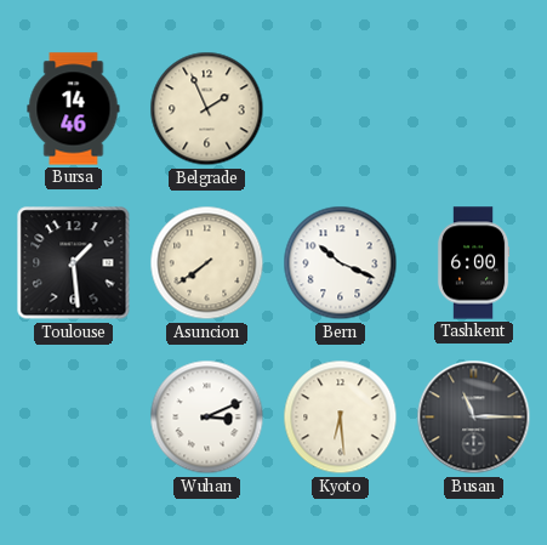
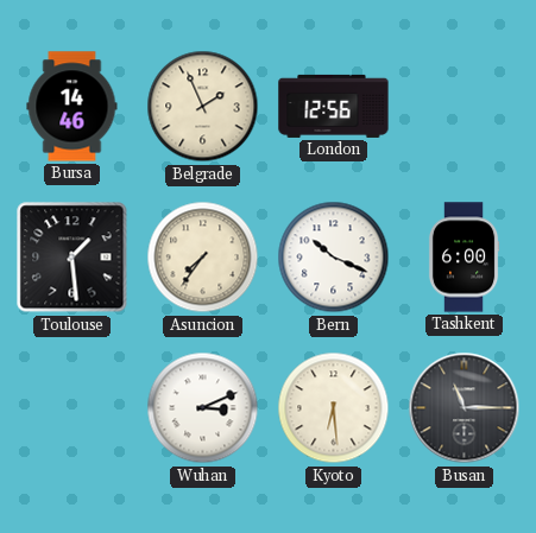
London: none -> 12:56 (334, 106)
Asuncion: 7:39 -> 7:36 (203, 258)
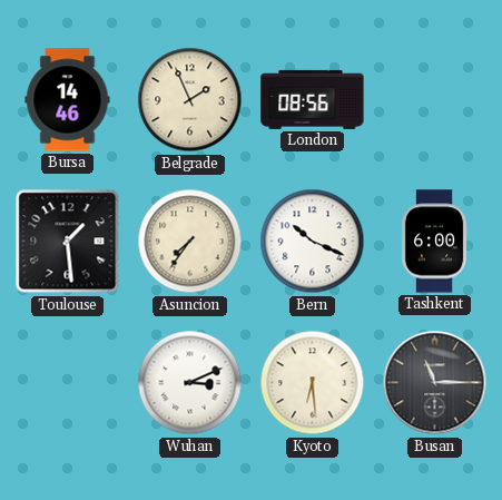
London: 12:56 -> 08:56 (313, 99)
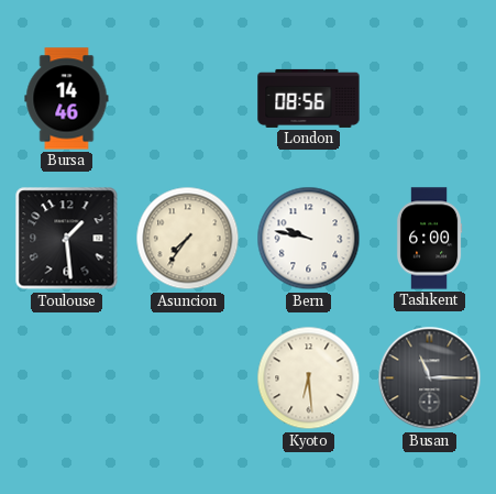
Belgrade: 1:56 -> none (190, 100)
Bern: 10:19 -> 9:47 (309, 239)
Wuhan: 3:11 -> none (190, 383)
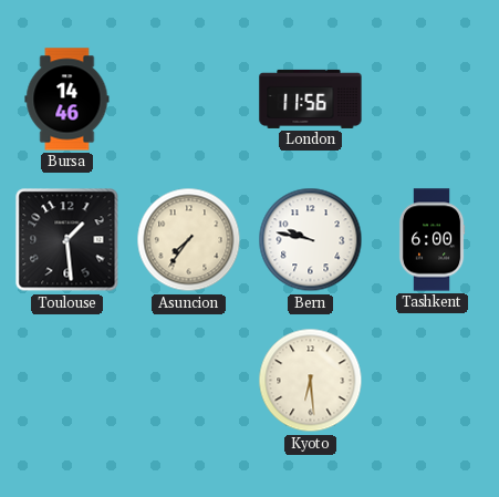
London: 08:56 -> 11:56 (311, 99)
Busan: 11:15 -> none (430, 378)
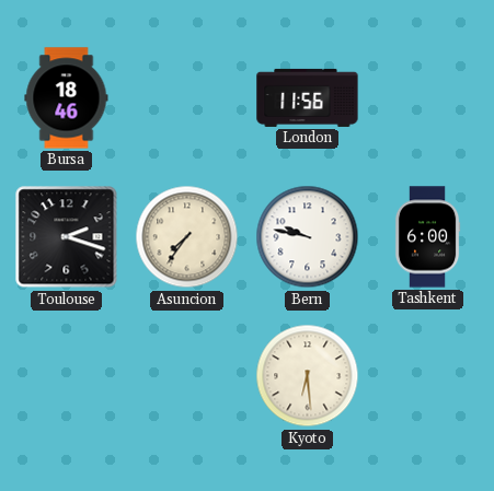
Bursa: 14:46 -> 18:46 (67, 98)
Toulouse: 1:29 -> 2:18 (67, 237)
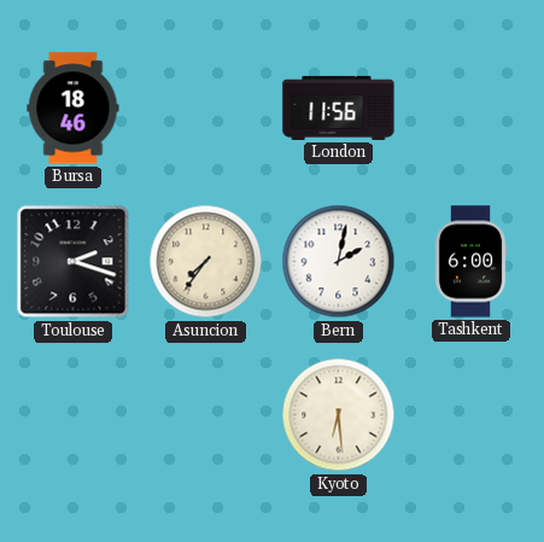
Bern: 9:47 -> 2:02 (339, 262)
